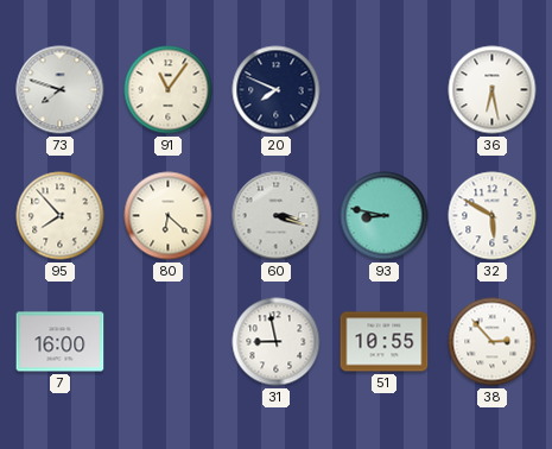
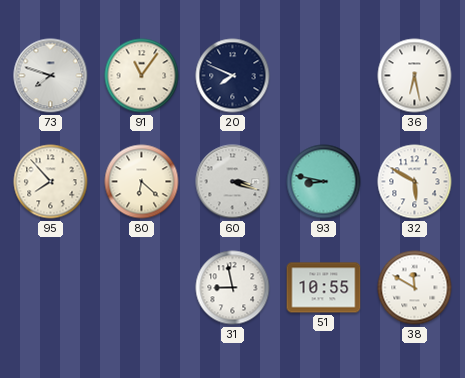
7: 16:00 -> none (61, 342)
38: 2:53 -> 11:50 (415, 288)
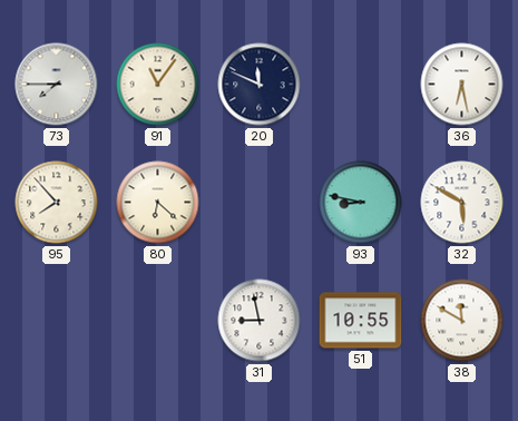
73: 7:48 -> 7:45 (57, 85)
20: 7:49 -> 11:49 (260, 85)
60: 3:18 -> none (233, 182)
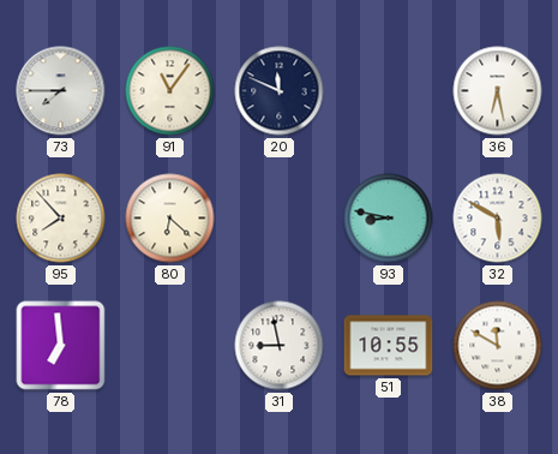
78: none -> 6:59 (61, 346)
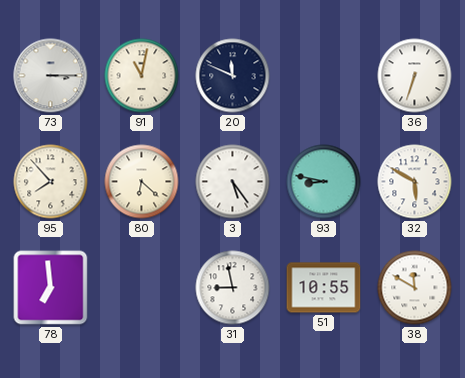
73: 7:45 -> 3:15 (51, 76)
91: 11:06 -> 11:02 (142, 76)
36: 6:28 -> 6:33 (415, 76)
3: none -> 5:24 (233, 182)
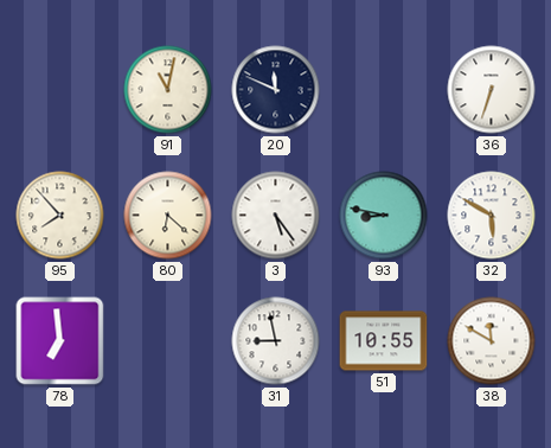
73: 3:15 -> none (51, 76)
